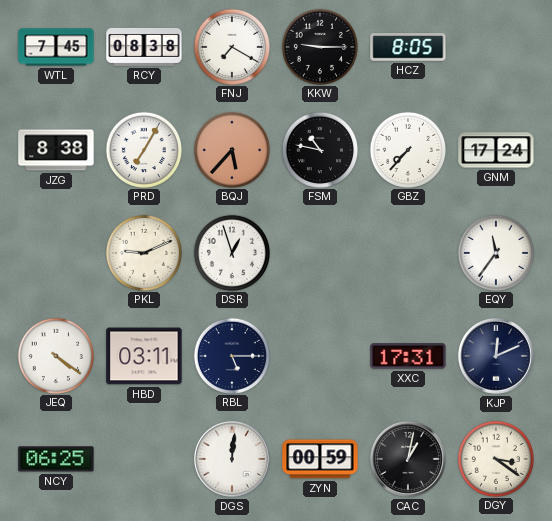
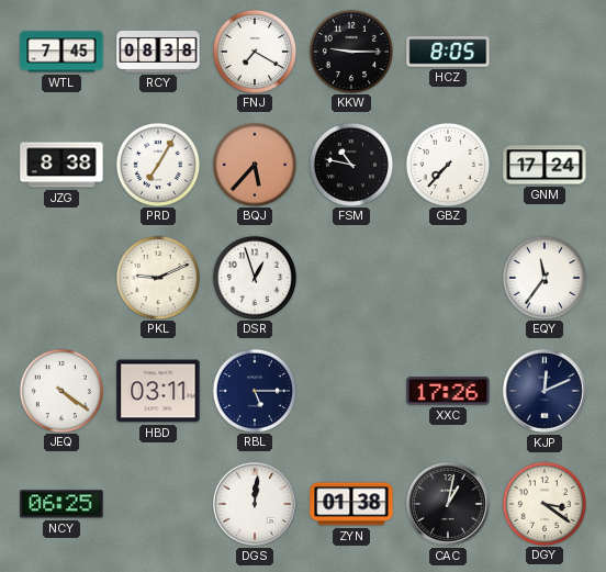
XXC: 17:31 -> 17:26 (448, 391)
ZYN: 00:59 -> 01:38 (351, 504)
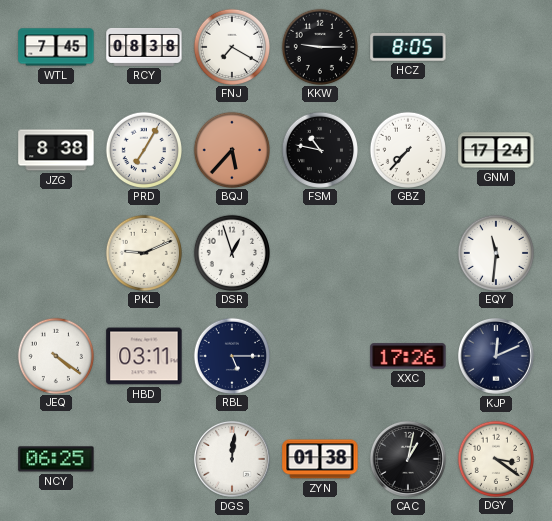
EQY: 11:36 -> 11:31 (495, 252)
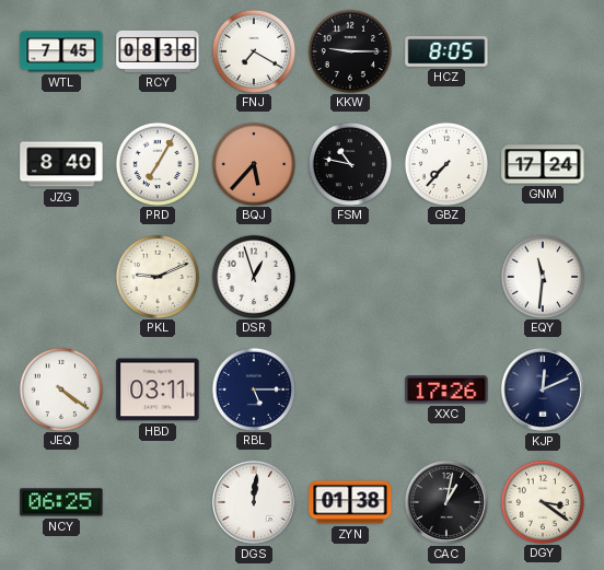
JZG: 8:38 -> 8:40 (61, 164)
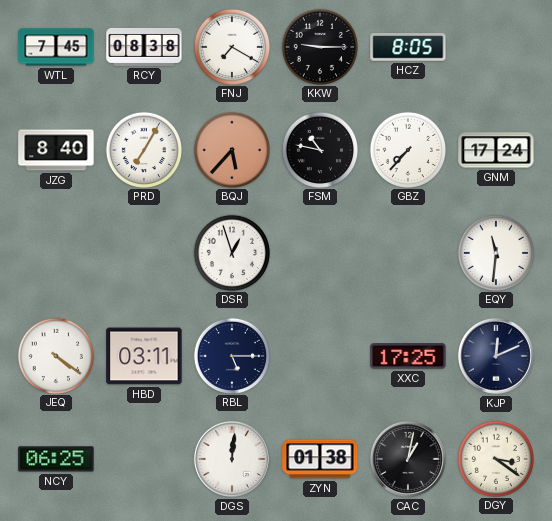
PKL: 9:11 -> none (156, 276)
XXC: 17:26 -> 17:25 (408, 356)
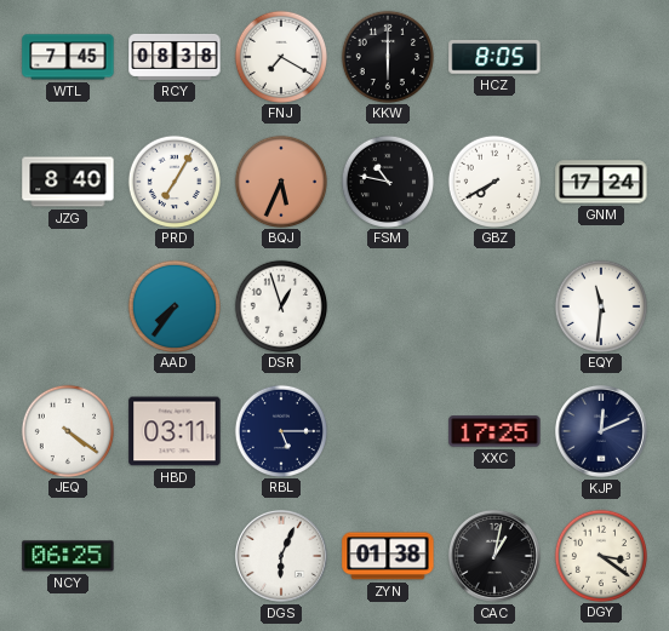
KKW: 9:15 -> 6:00 (387, 56)
BQJ: 5:37 -> 5:34 (280, 180)
GBZ: 7:37 -> 7:40 (493, 180)
AAD: none -> 7:36 (173, 305)
DGS: 12:01 -> 6:04 (281, 556)
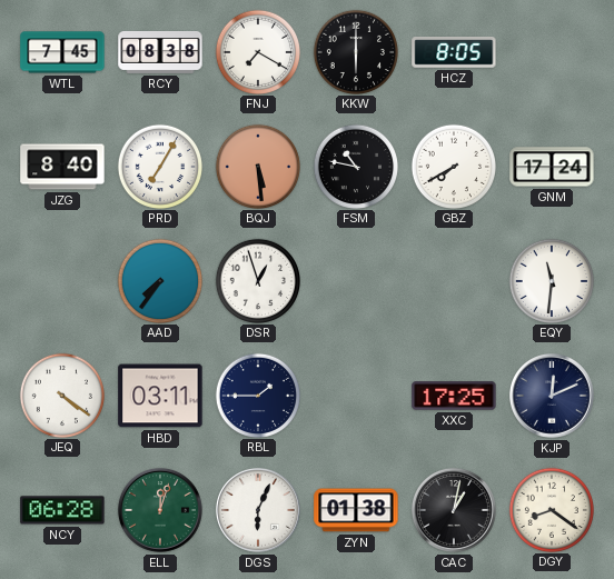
BQJ: 5:34 -> 5:29 (257, 166)
RBL: 5:15 -> 1:45 (257, 395)
NCY: 06:25 -> 06:28 (62, 510)
ELL: none -> 12:03 (160, 510)
DGY: 3:21 -> 8:21 (551, 509)
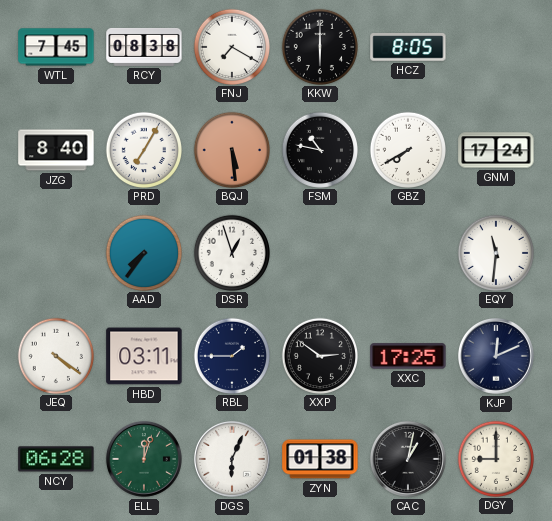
XXP: none -> 2:51 (319, 355)
DGY: 8:21 -> 9:00 (495, 458)
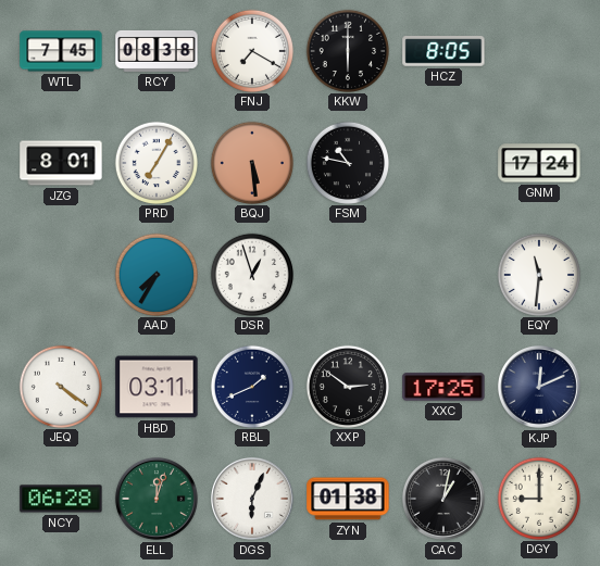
JZG: 8:40 -> 8:01 (61, 163)
GBZ: 7:40 -> none (407, 149)
AAD: 7:36 -> 7:35 (155, 274)
RBL: 1:45 -> 1:41 (251, 386)
